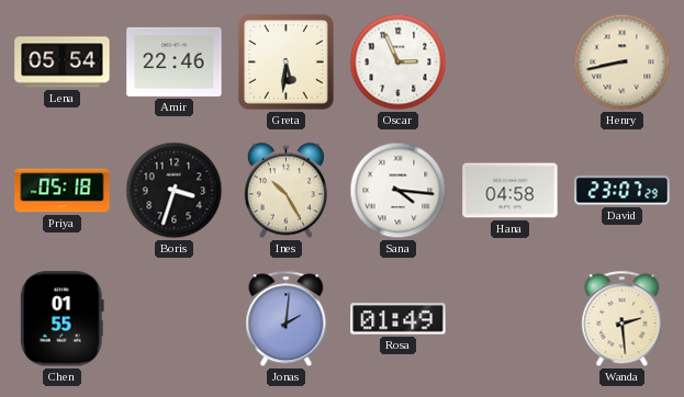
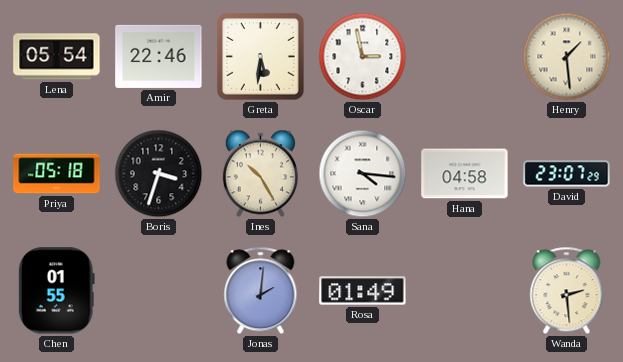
Oscar: 2:56 -> 2:58 (363, 57)
Henry: 8:43 -> 1:29 (567, 57)
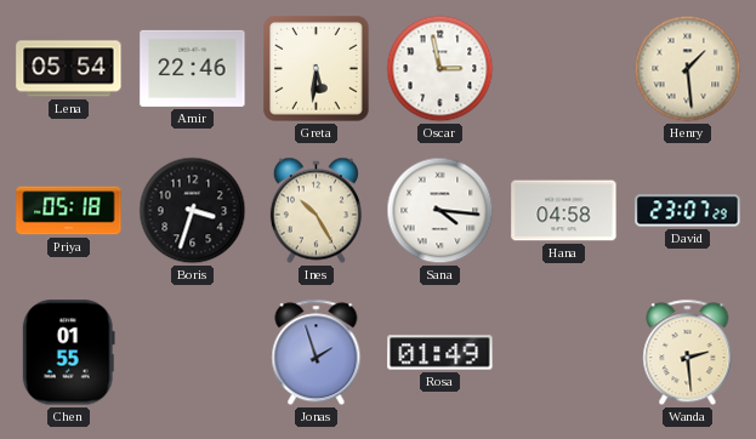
Jonas: 2:01 -> 1:57 (317, 353)
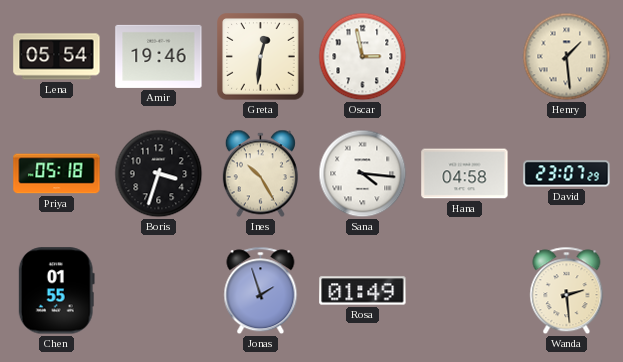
Amir: 22:46 -> 19:46 (159, 56)
Greta: 5:31 -> 12:31 (261, 57)
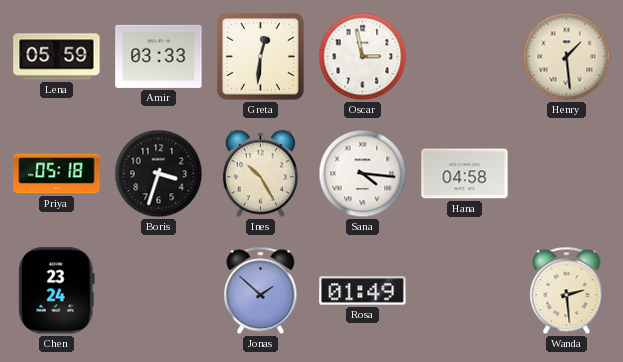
Lena: 05:54 -> 05:59 (57, 57)
Amir: 19:46 -> 03:33 (159, 56)
David: 23:07 -> none (567, 174)
Chen: 01:55 -> 23:24 (56, 291)
Jonas: 1:57 -> 1:52 (261, 291)
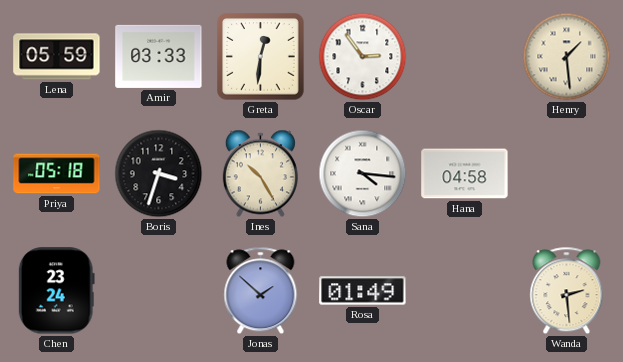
Oscar: 2:58 -> 2:54 (363, 57)
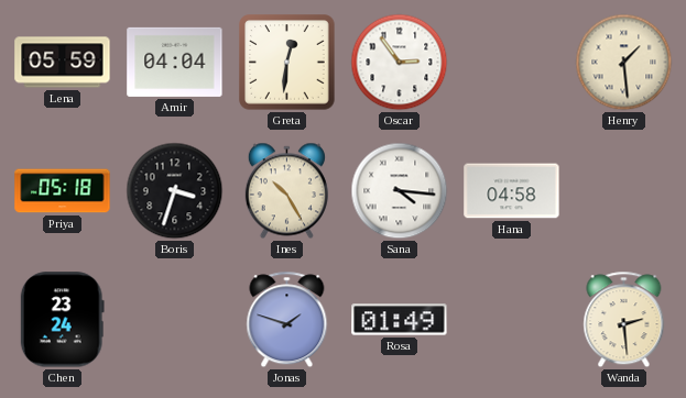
Amir: 03:33 -> 04:04 (175, 62)
Jonas: 1:52 -> 1:48 (287, 320)
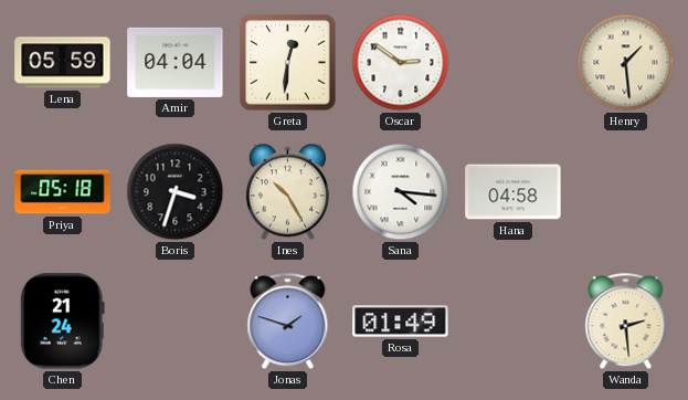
Oscar: 2:54 -> 2:51 (401, 63)
Chen: 23:24 -> 21:24 (62, 322)
